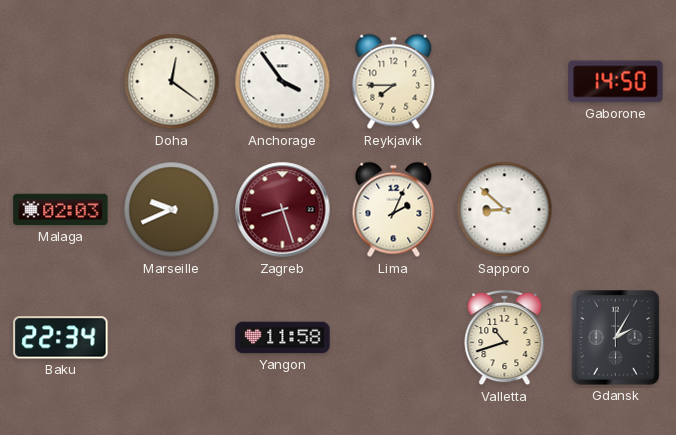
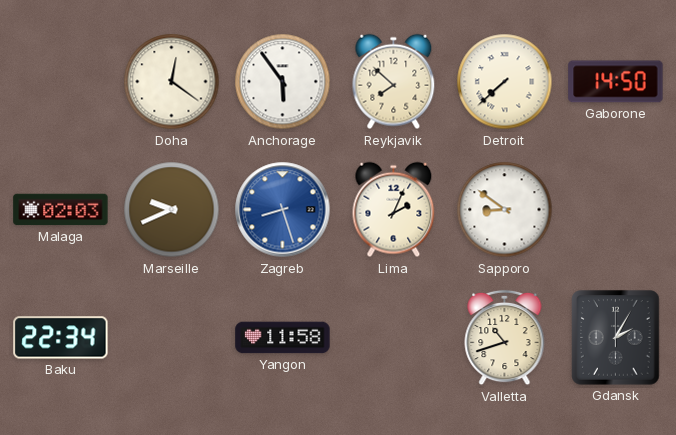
Anchorage: 3:54 -> 5:54 (283, 82)
Reykjavik: 7:45 -> 7:52 (394, 82)
Detroit: none -> 7:38 (505, 82)
Zagreb dial: burgundy -> blue (283, 210)
Sapporo: 8:52 -> 8:51 (505, 210)
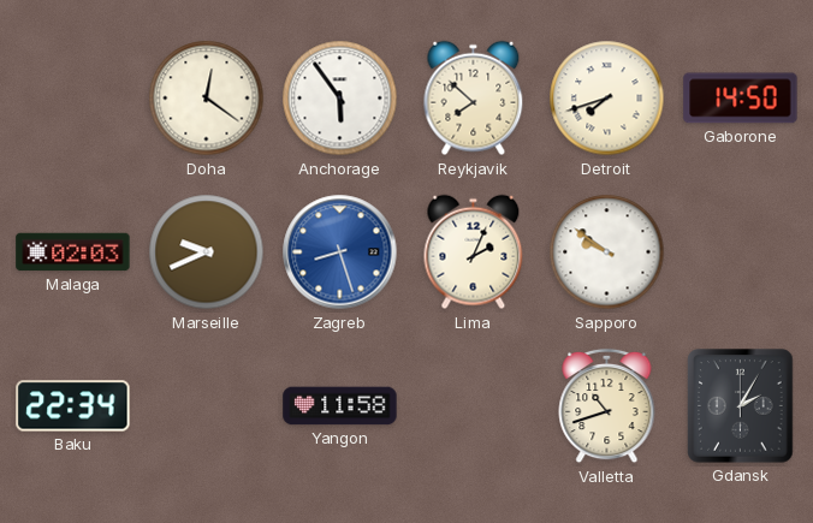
Detroit: 7:38 -> 7:42 (607, 99)
Sapporo: 8:51 -> 9:51 (607, 252)
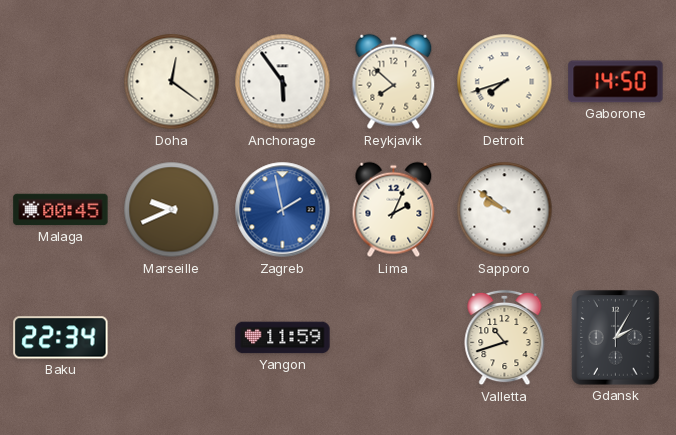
Malaga: 02:03 -> 00:45 (61, 210)
Zagreb: 8:27 -> 1:58 (283, 210)
Yangon: 11:58 -> 11:59 (283, 338)
